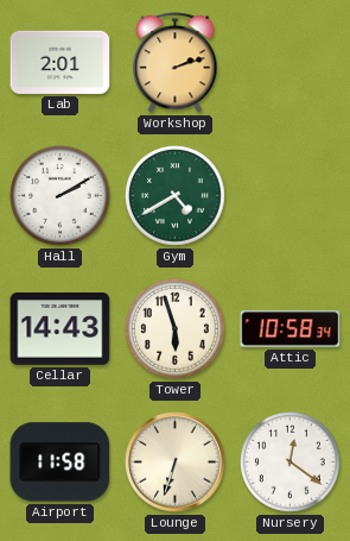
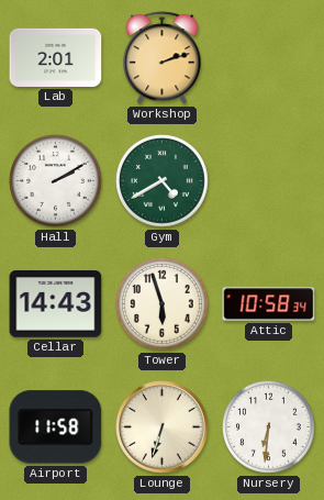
Nursery: 12:21 -> 6:31 (269, 427)
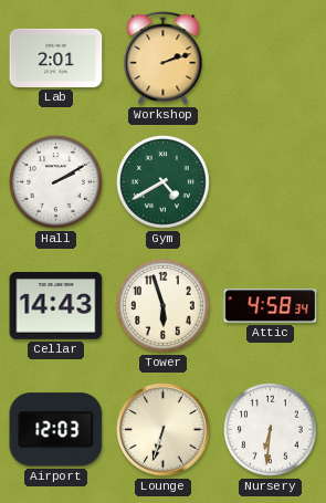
Attic: 10:58 -> 4:58 (271, 306)
Airport: 11:58 -> 12:03 (56, 430)
